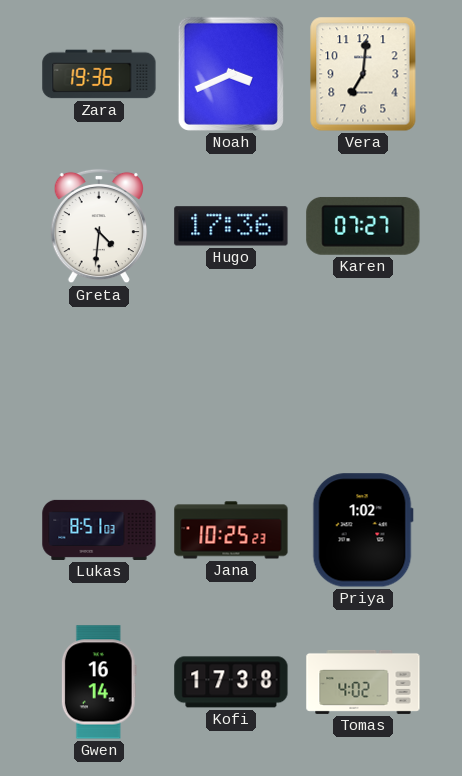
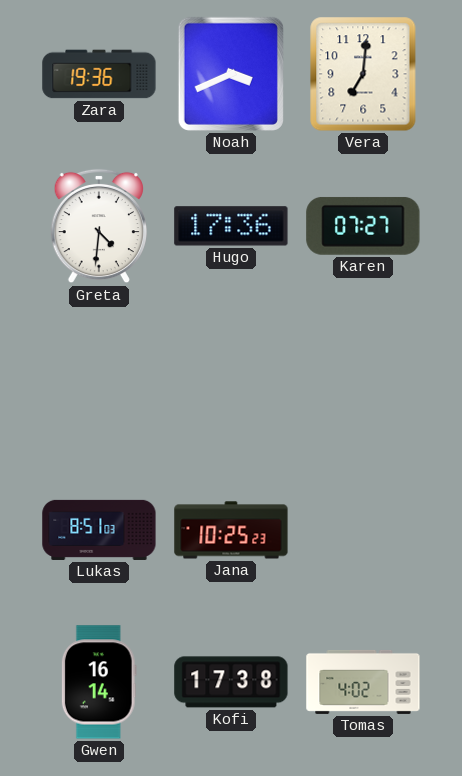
Priya: 1:02 -> none (363, 530)
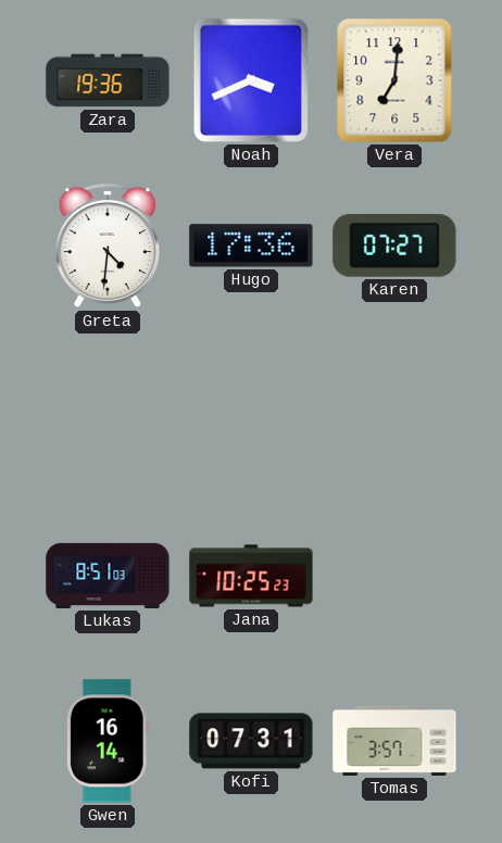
Kofi: 17:38 -> 07:31 (251, 741)
Tomas: 4:02 -> 3:57 (394, 741)
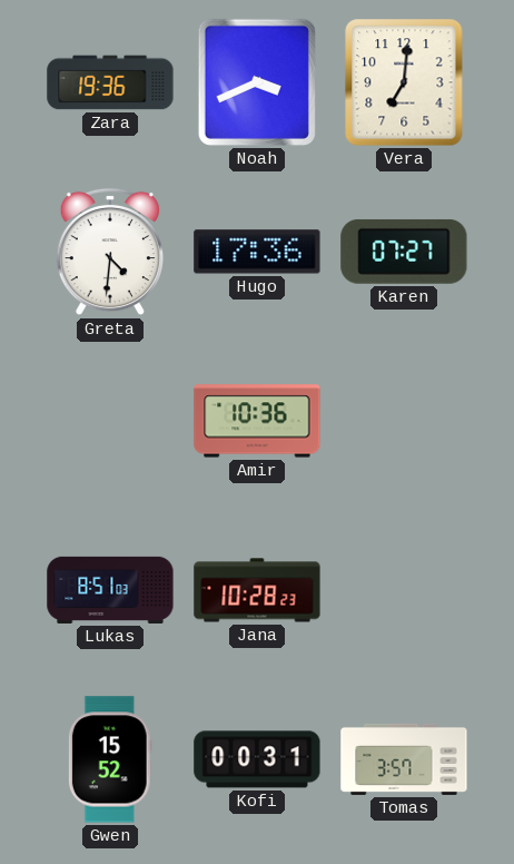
Amir: none -> 10:36 (257, 421)
Jana: 10:25 -> 10:28 (257, 590)
Gwen: 16:14 -> 15:52 (110, 759)
Kofi: 07:31 -> 00:31 (257, 759)
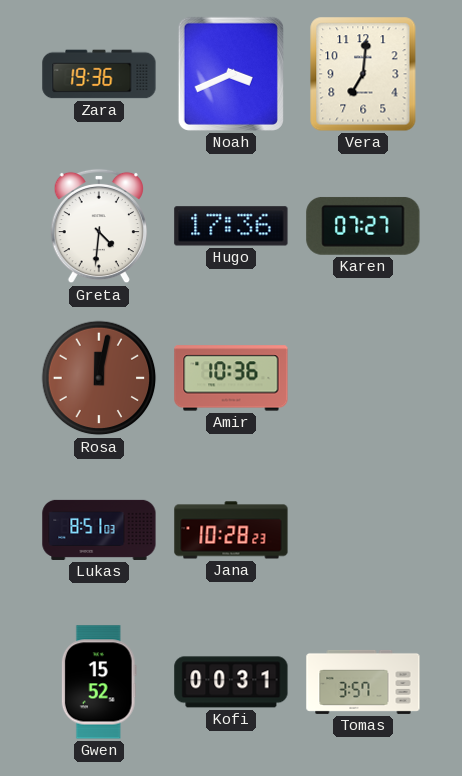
Rosa: none -> 12:02 (99, 378)
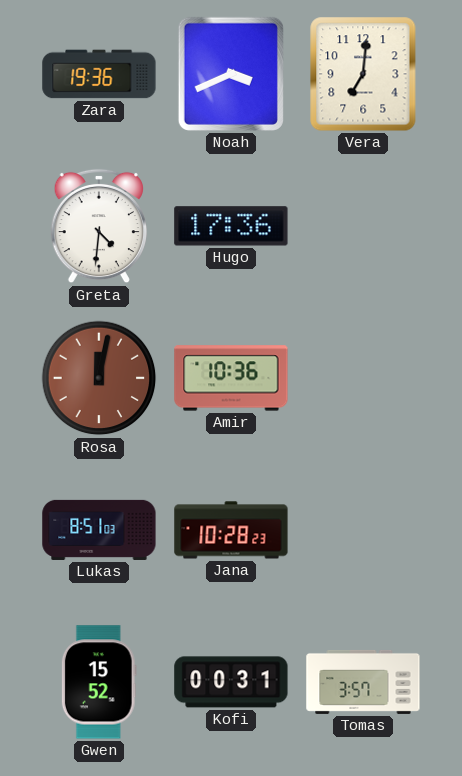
Karen: 07:27 -> none (363, 226)
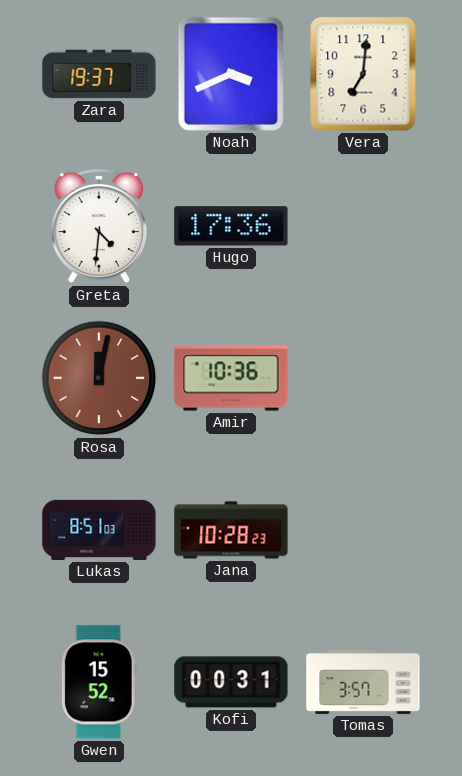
Zara: 19:36 -> 19:37 (99, 74)
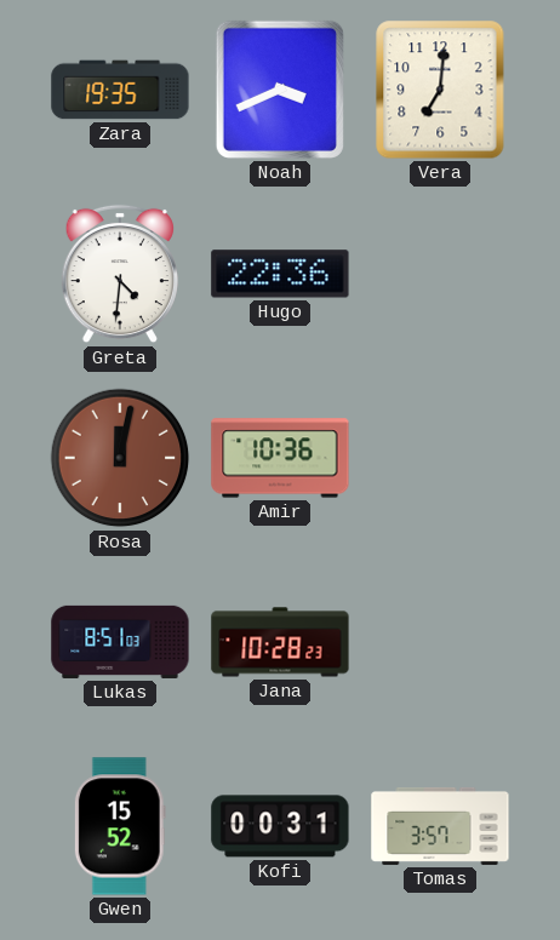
Zara: 19:37 -> 19:35 (120, 90)
Hugo: 17:36 -> 22:36 (280, 274)
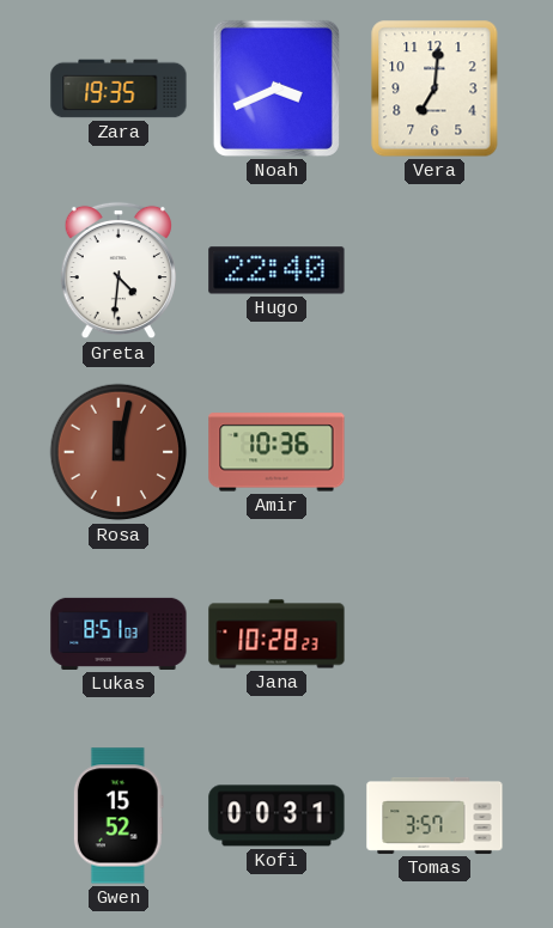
Hugo: 22:36 -> 22:40 (276, 270)
